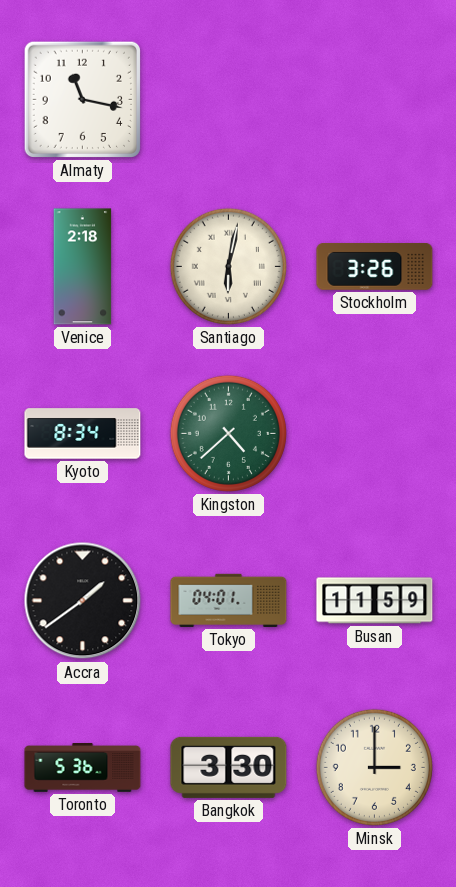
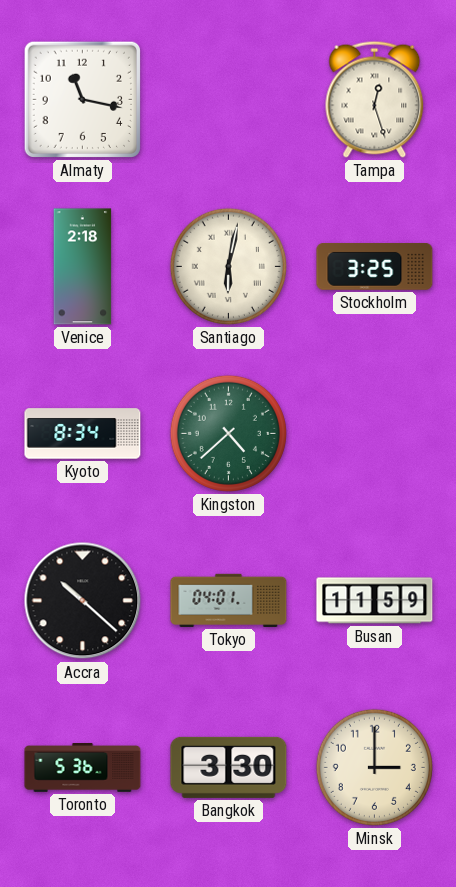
Tampa: none -> 12:27 (375, 99)
Stockholm: 3:26 -> 3:25 (375, 267)
Accra: 1:39 -> 10:22 (83, 601)
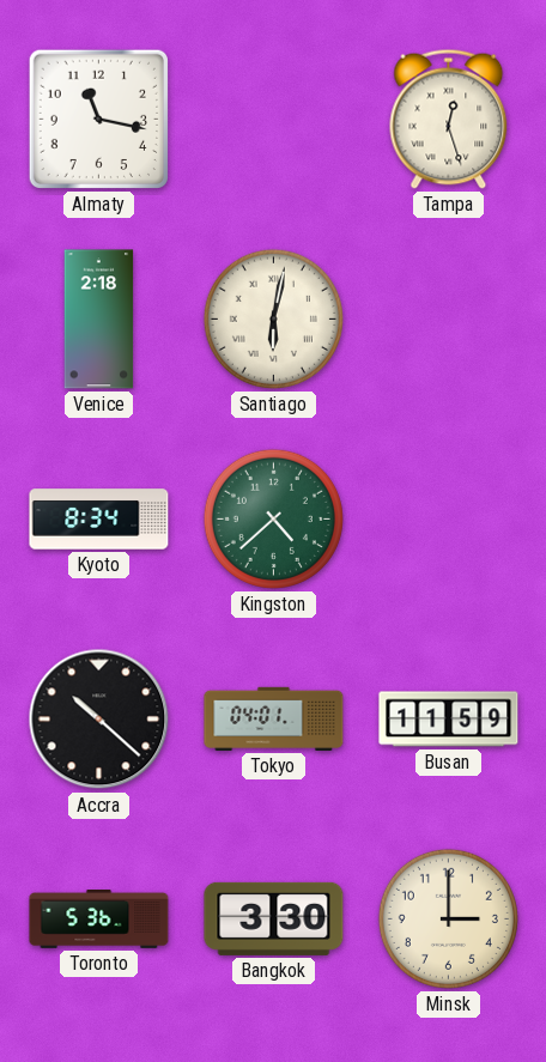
Stockholm: 3:25 -> none (375, 267)
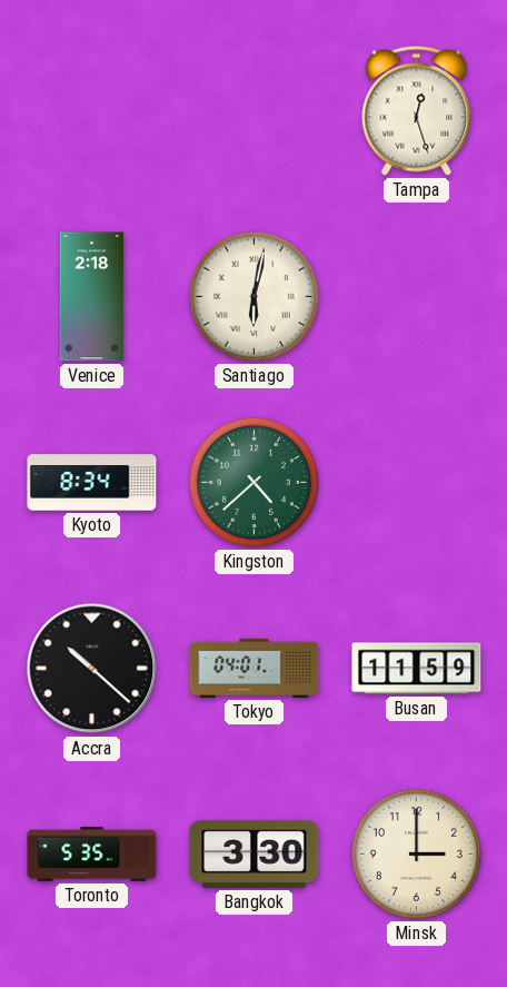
Almaty: 11:17 -> none (98, 119)
Toronto: 5:36 -> 5:35 (92, 855)
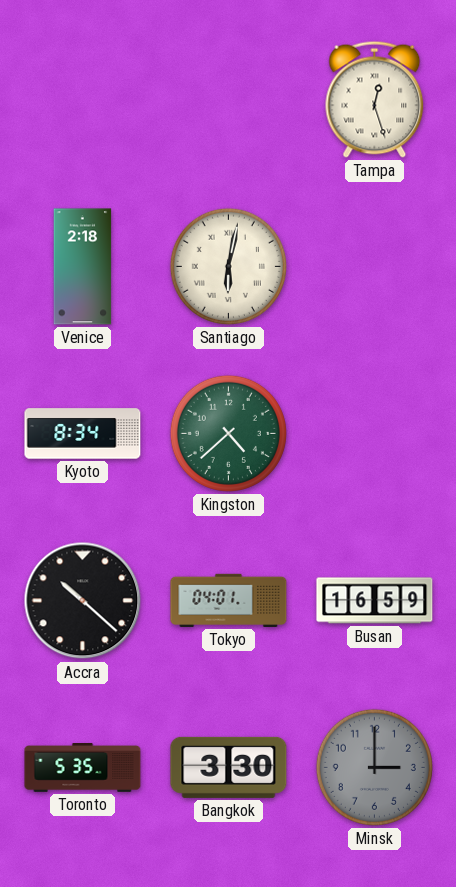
Busan: 11:59 -> 16:59 (375, 601)
Minsk dial: cream -> grey (374, 767)
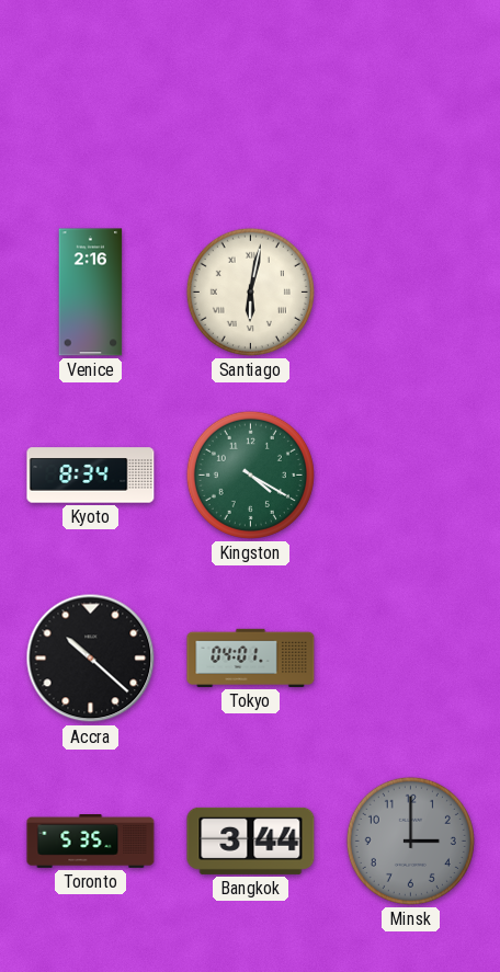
Tampa: 12:27 -> none (375, 99)
Venice: 2:18 -> 2:16 (91, 293)
Kingston: 4:38 -> 4:20 (250, 474)
Busan: 16:59 -> none (375, 601)
Bangkok: 3:30 -> 3:44 (251, 841)
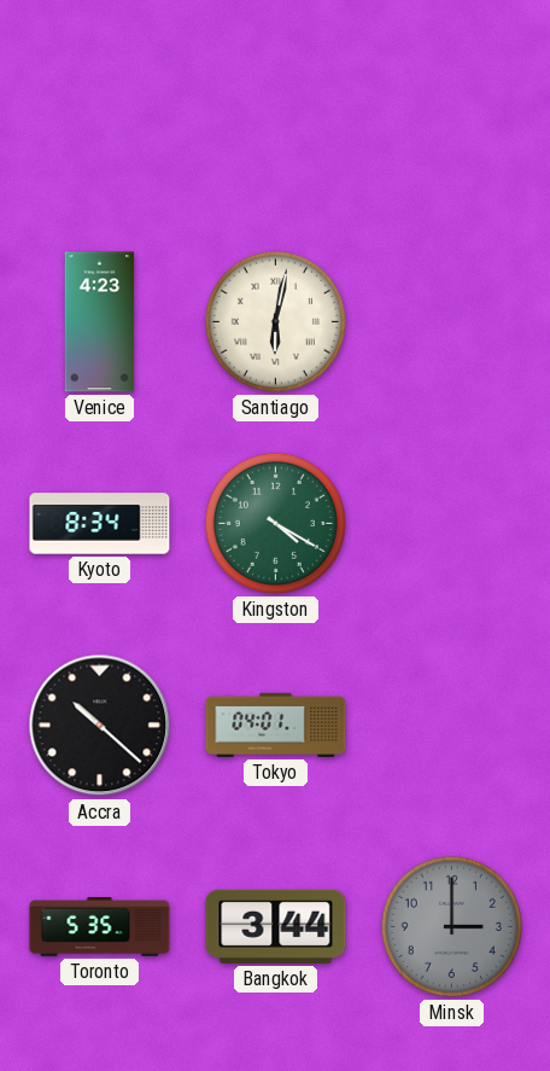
Venice: 2:16 -> 4:23 (100, 322)
